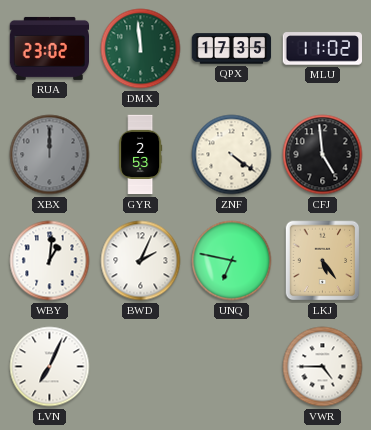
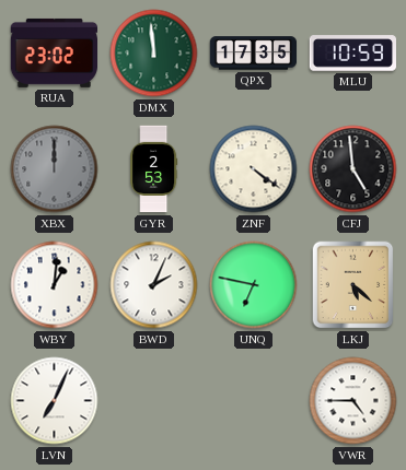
MLU: 11:02 -> 10:59 (352, 54)
LKJ: 5:24 -> 5:22 (353, 285)
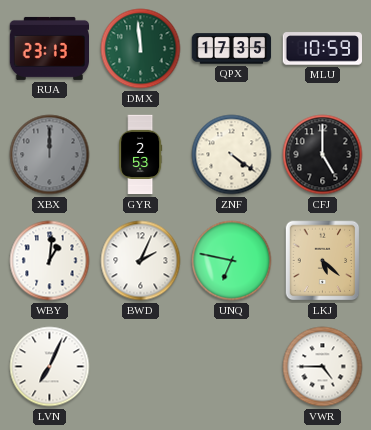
RUA: 23:02 -> 23:13 (50, 48)
CFJ: 4:59 -> 5:00 (323, 155)
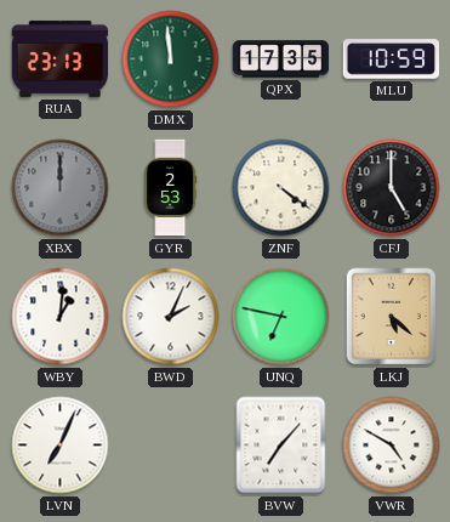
BVW: none -> 7:07 (281, 446)
VWR: 4:45 -> 4:50 (392, 446)
